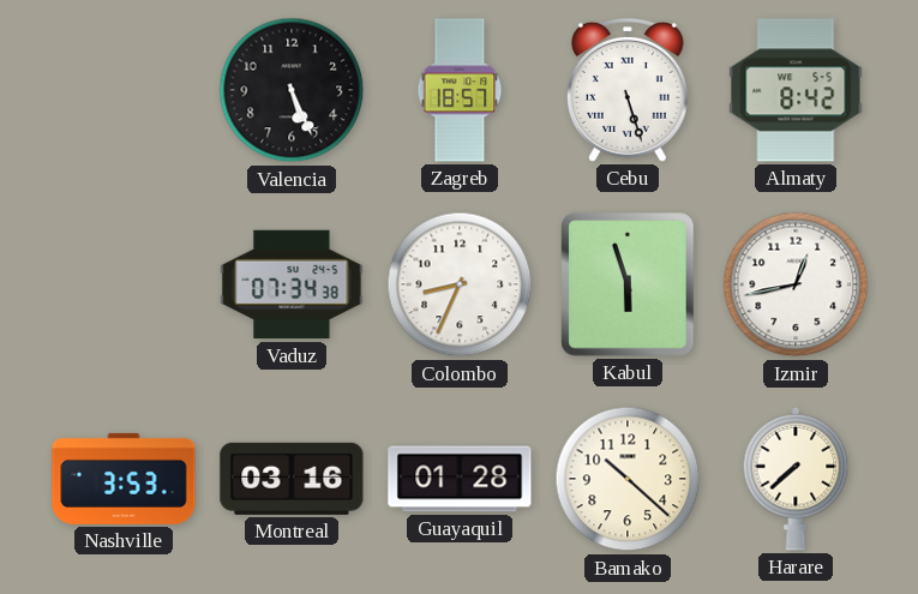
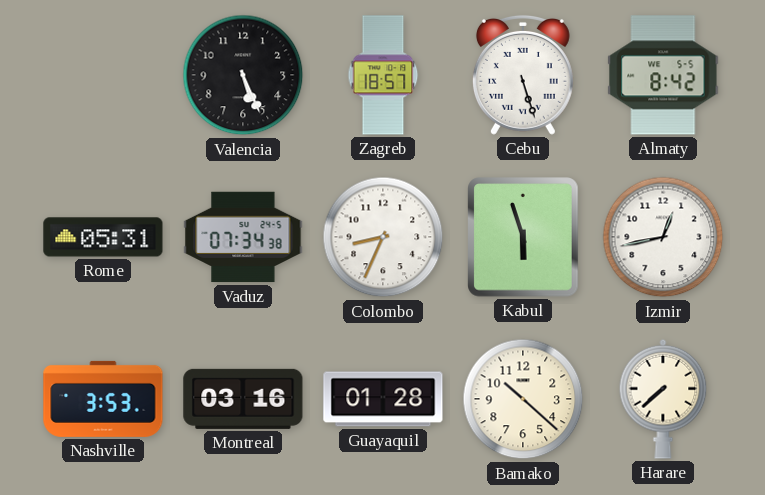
Rome: none -> 05:31 (103, 237)
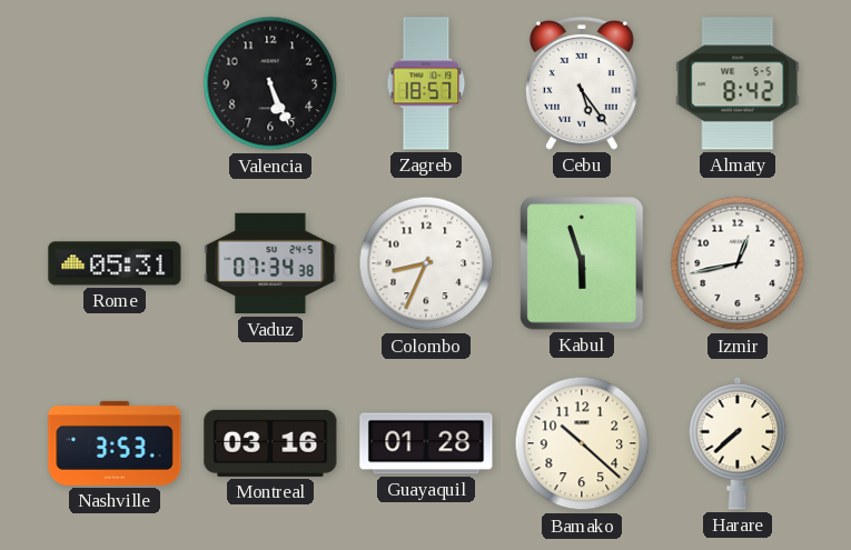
Cebu: 5:27 -> 5:24 (582, 83)
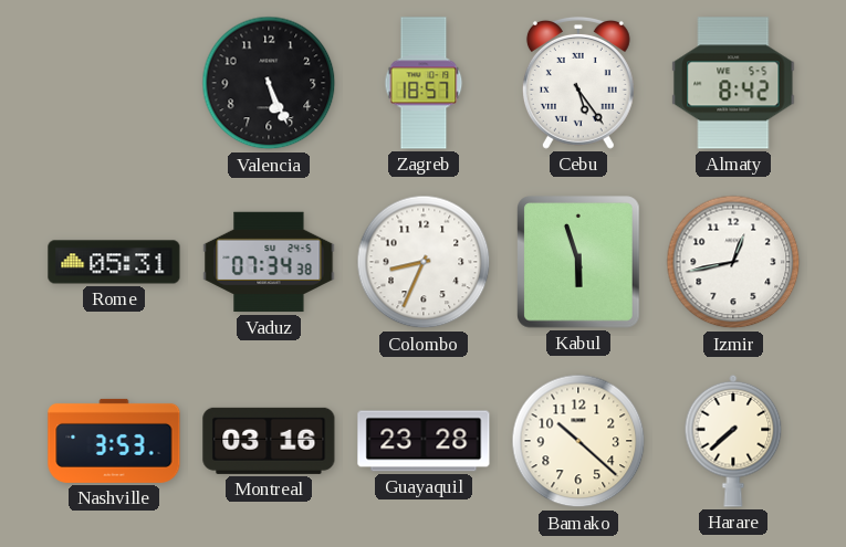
Guayaquil: 01:28 -> 23:28 (424, 441)
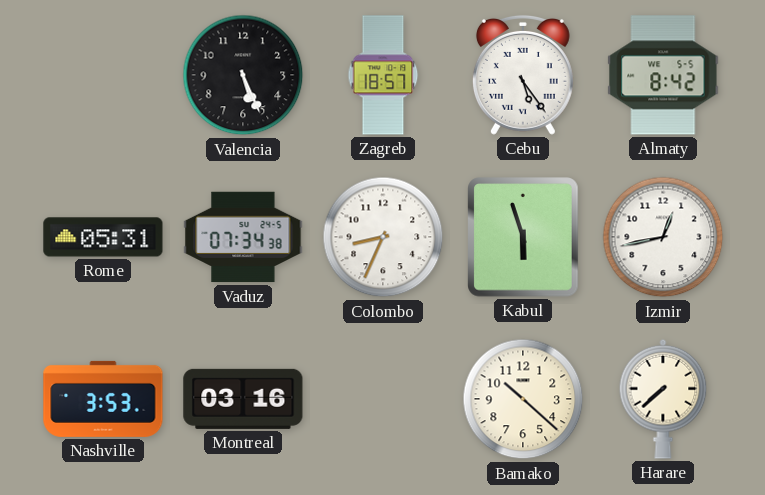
Guayaquil: 23:28 -> none (424, 441)
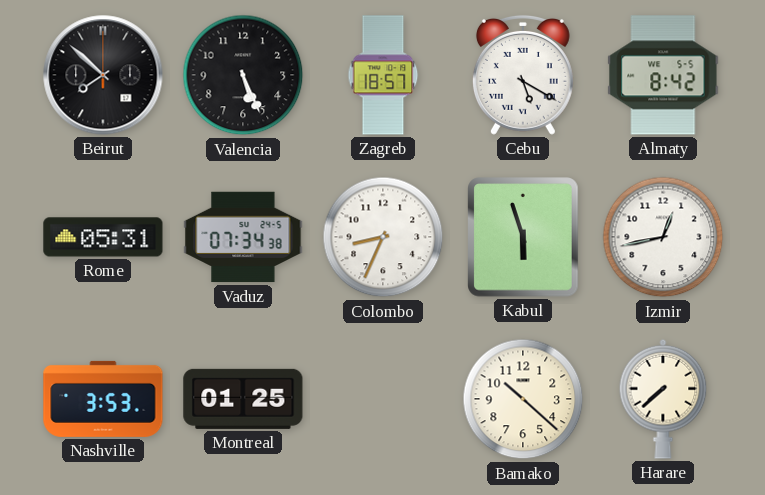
Beirut: none -> 7:52 (103, 75)
Cebu: 5:24 -> 5:20 (523, 75)
Montreal: 03:16 -> 01:25 (243, 399)
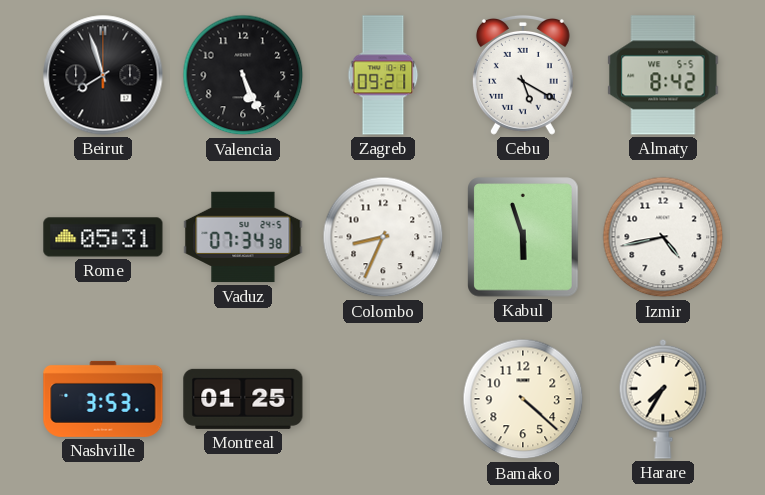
Beirut: 7:52 -> 7:57 (103, 75)
Zagreb: 18:57 -> 09:21 (383, 75)
Izmir: 12:43 -> 4:43 (663, 237)
Bamako: 10:22 -> 4:22 (523, 399)
Harare: 7:38 -> 7:35 (663, 399)
